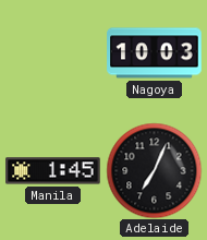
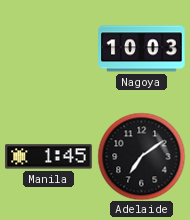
Adelaide: 7:04 -> 7:09 (141, 156)
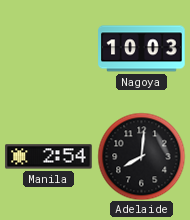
Manila: 1:45 -> 2:54 (49, 157)
Adelaide: 7:09 -> 8:01 (141, 156)
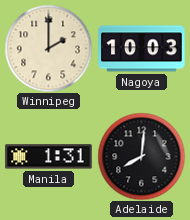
Winnipeg: none -> 2:00 (48, 48)
Manila: 2:54 -> 1:31 (49, 157)
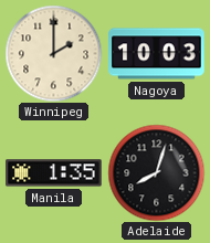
Manila: 1:31 -> 1:35 (54, 173)
Adelaide: 8:01 -> 8:03 (156, 172)
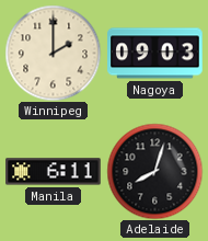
Nagoya: 10:03 -> 09:03 (155, 54)
Manila: 1:35 -> 6:11 (54, 172)
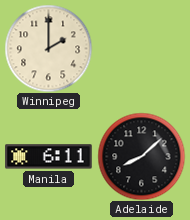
Nagoya: 09:03 -> none (155, 54)
Adelaide: 8:03 -> 8:08 (141, 156)
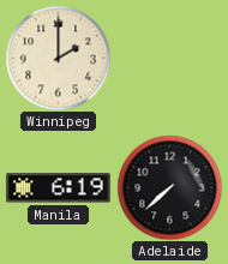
Manila: 6:11 -> 6:19 (59, 188)
Adelaide: 8:08 -> 7:38 (169, 187)
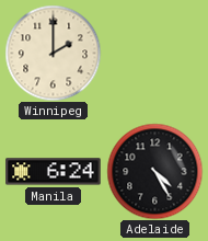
Manila: 6:19 -> 6:24 (54, 172)
Adelaide: 7:38 -> 4:25 (154, 171)
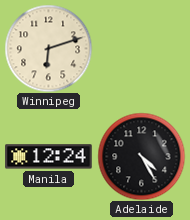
Winnipeg: 2:00 -> 6:12 (48, 48)
Manila: 6:24 -> 12:24 (49, 157)
